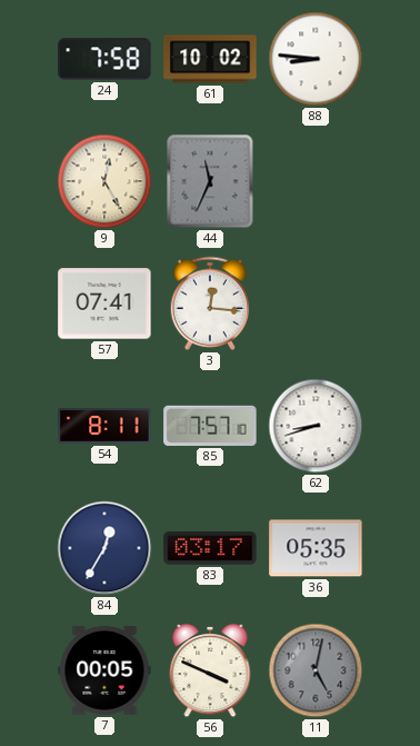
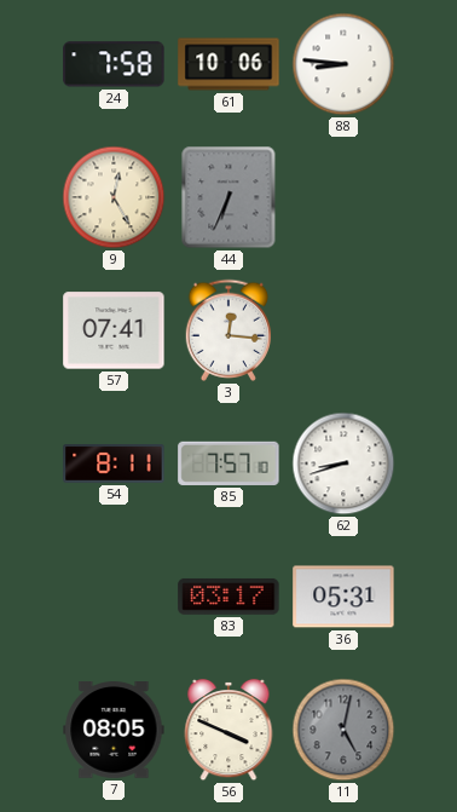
61: 10:02 -> 10:06 (228, 64)
44: 11:34 -> 6:34 (228, 197)
84: 12:35 -> none (104, 548)
36: 05:35 -> 05:31 (343, 597)
7: 00:05 -> 08:05 (114, 731)
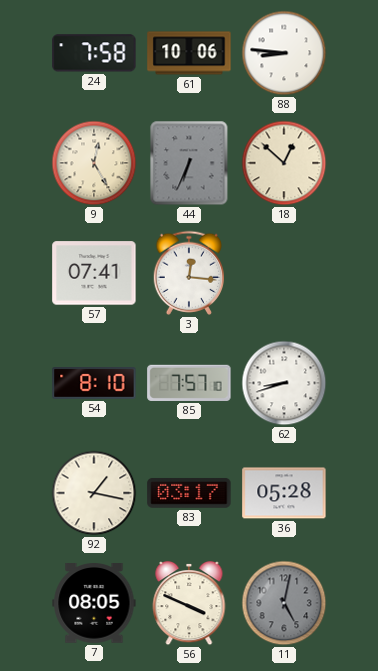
18: none -> 12:52 (284, 163)
54: 8:11 -> 8:10 (94, 384)
92: none -> 1:17 (94, 493)
36: 05:31 -> 05:28 (284, 493)
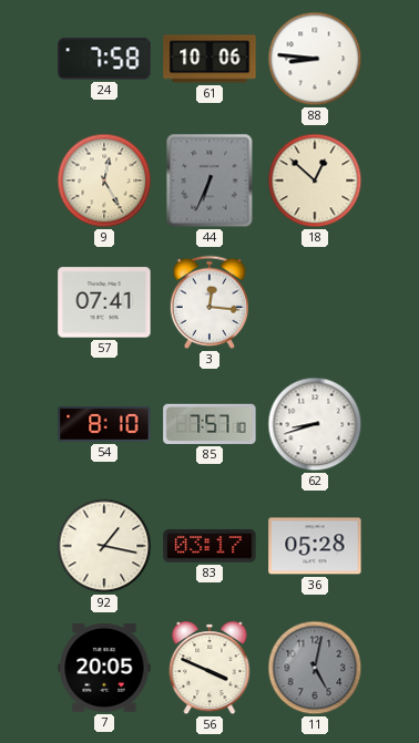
7: 08:05 -> 20:05 (104, 669)
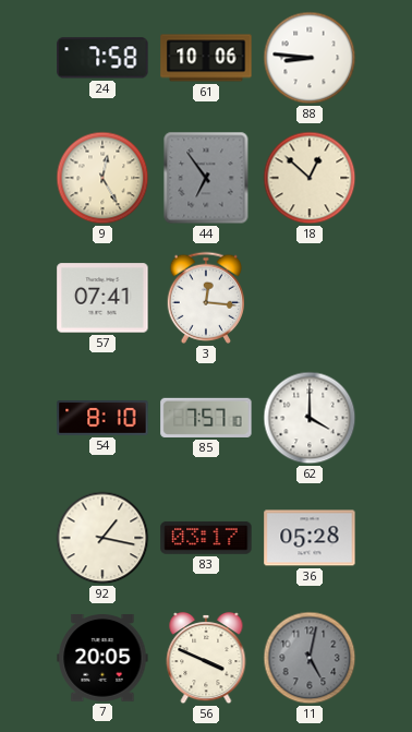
44: 6:34 -> 6:54 (206, 178)
62: 8:42 -> 4:00 (310, 418)
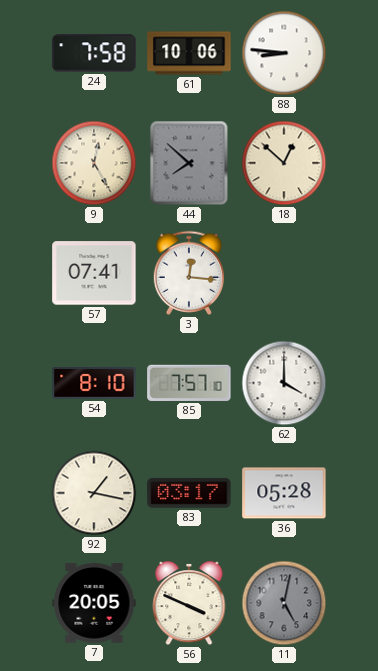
44: 6:54 -> 7:52 (189, 163)
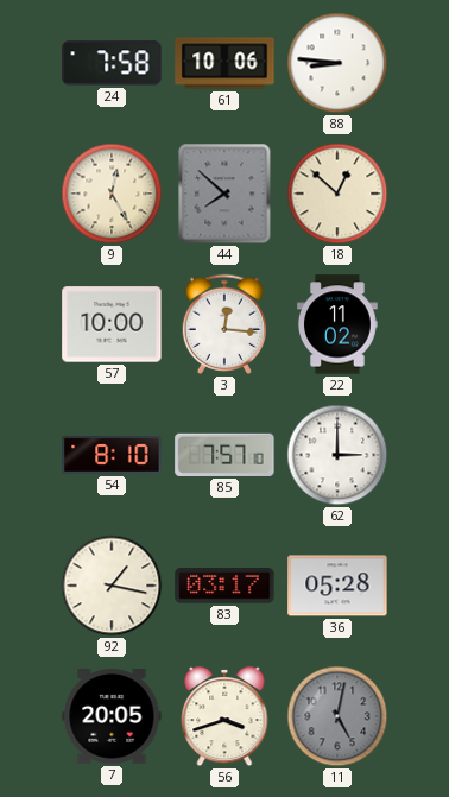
57: 07:41 -> 10:00 (112, 324)
22: none -> 11:02 (339, 324)
62: 4:00 -> 3:00 (337, 455)
56: 3:49 -> 3:42 (224, 716)
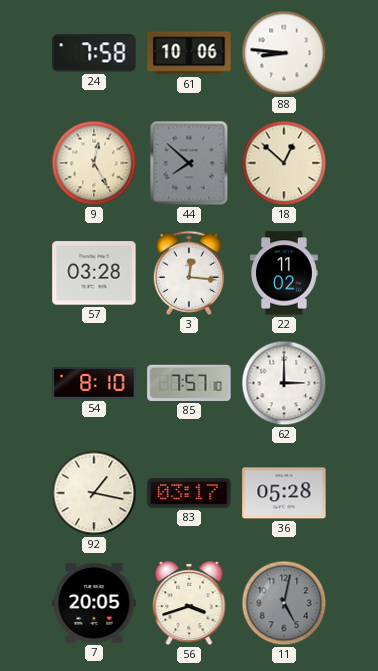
57: 10:00 -> 03:28 (94, 273)
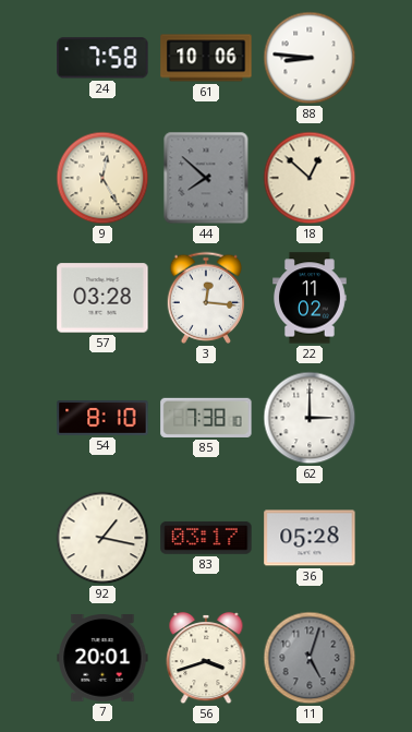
85: 7:57 -> 7:38 (206, 418)
7: 20:05 -> 20:01 (102, 659)
11: 5:02 -> 5:03 (310, 658)
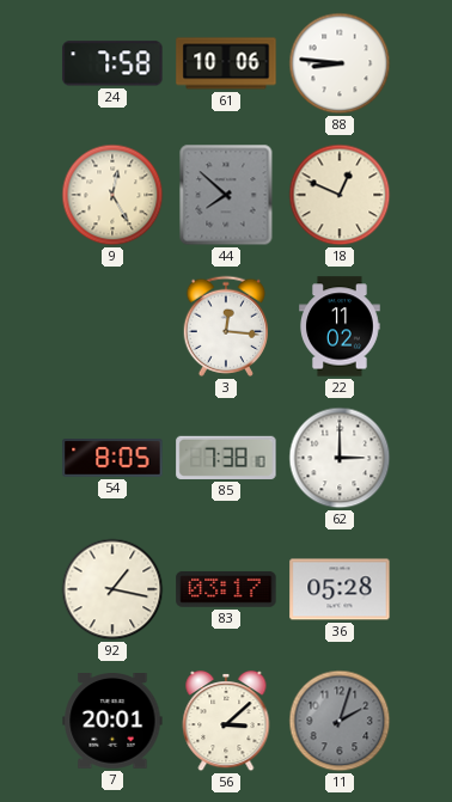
18: 12:52 -> 12:49 (340, 195)
57: 03:28 -> none (102, 298)
54: 8:10 -> 8:05 (112, 459)
56: 3:42 -> 3:08 (226, 721)
11: 5:03 -> 2:03 (340, 721)
